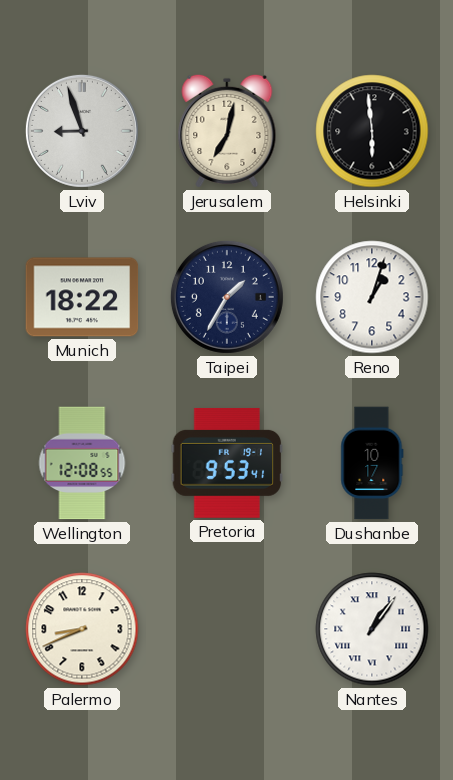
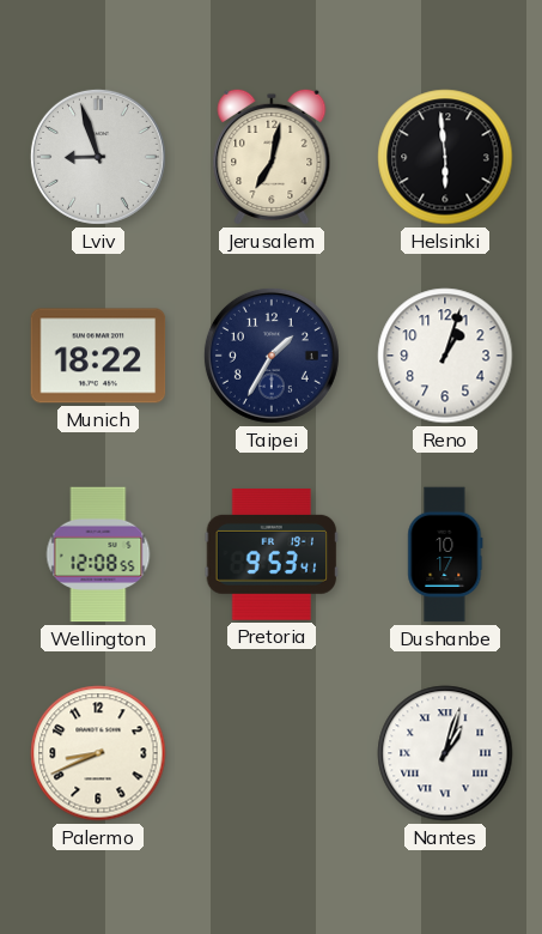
Nantes: 1:06 -> 1:03 (445, 753)
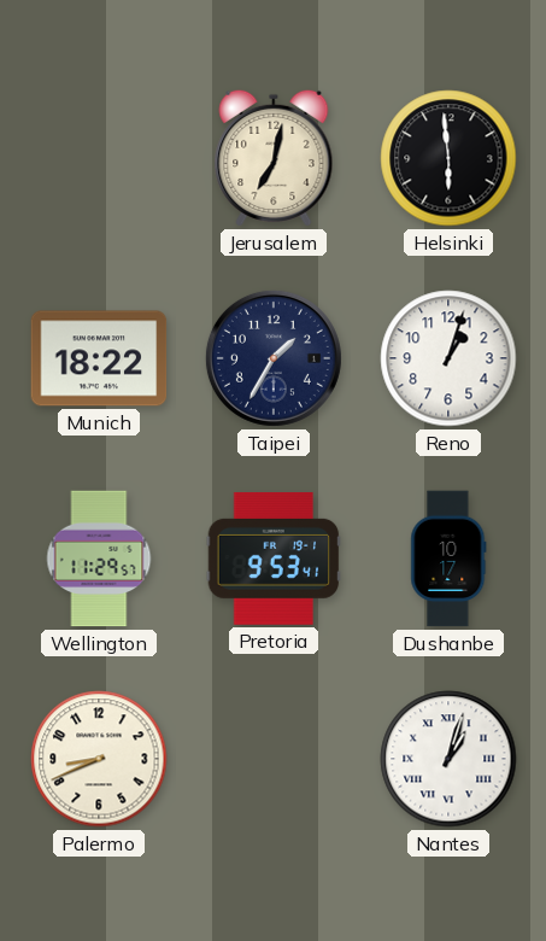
Lviv: 8:57 -> none (98, 157)
Wellington: 12:08 -> 11:29 (99, 559)
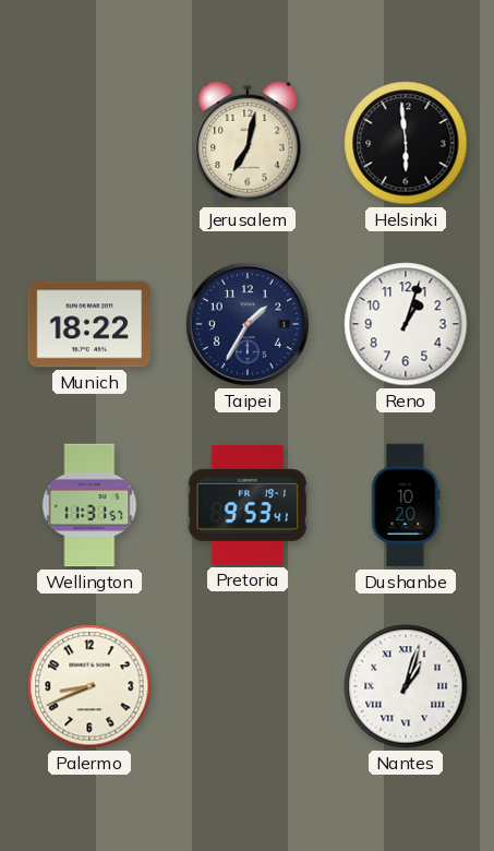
Wellington: 11:29 -> 11:31 (89, 505)
Dushanbe: 10:17 -> 10:20 (406, 505)
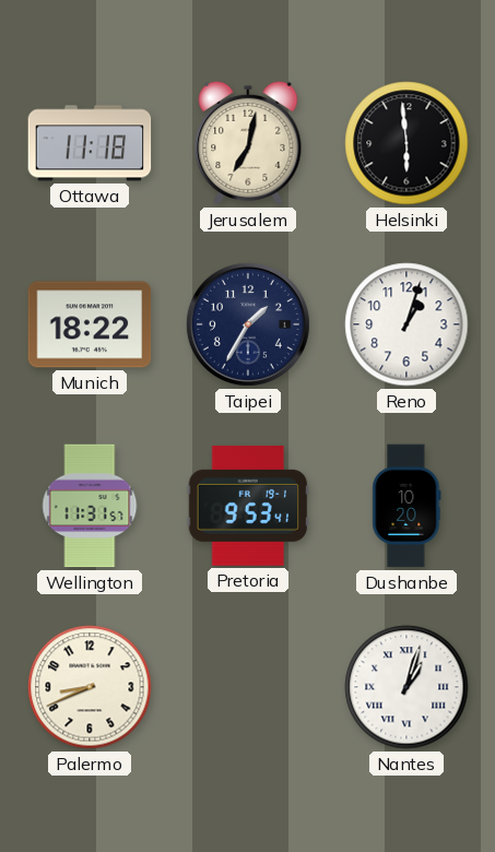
Ottawa: none -> 11:18 (90, 143)
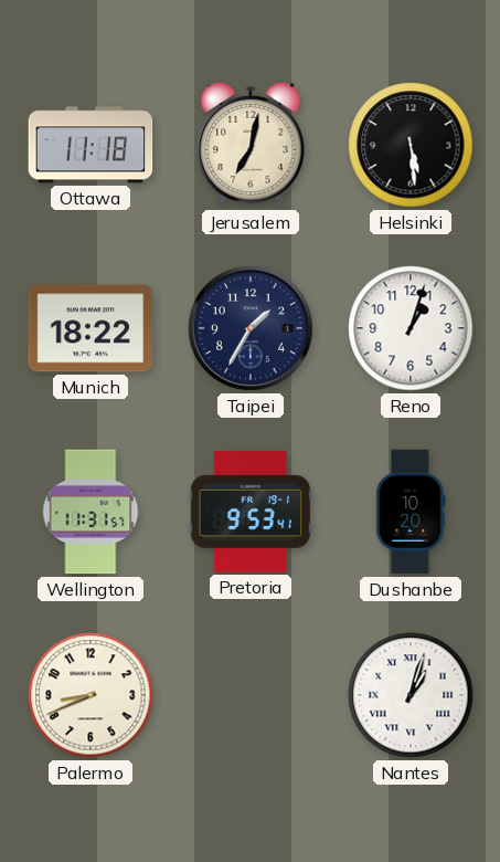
Helsinki: 5:59 -> 5:29 (411, 145)
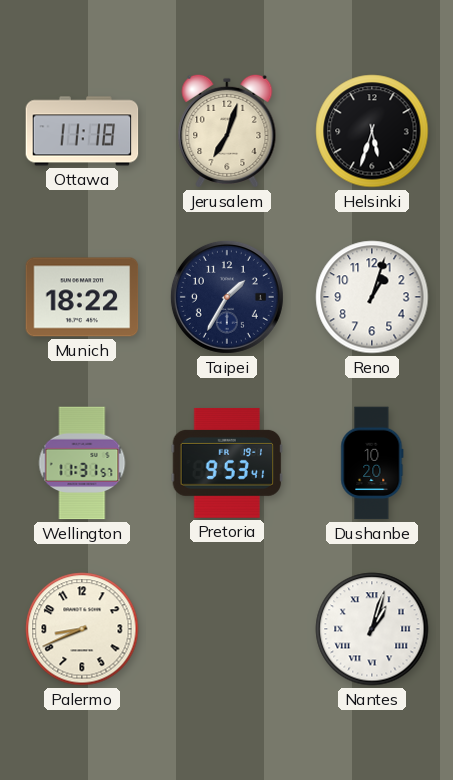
Jerusalem: 7:02 -> 7:03 (227, 131)
Helsinki: 5:29 -> 5:33 (372, 131)
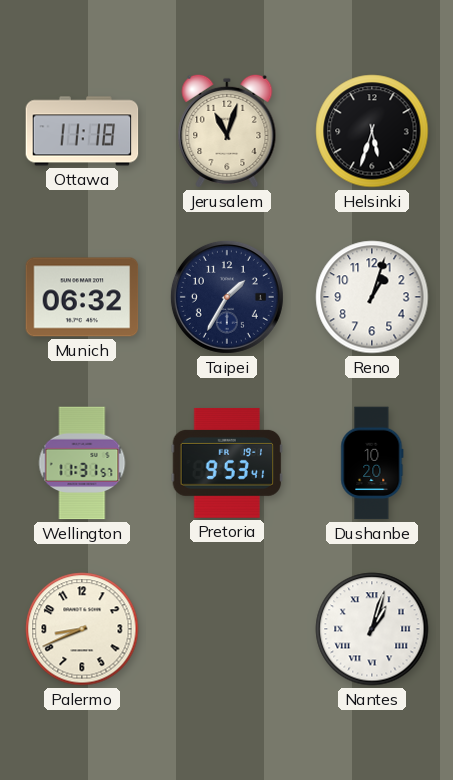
Jerusalem: 7:03 -> 11:03 (227, 131)
Munich: 18:22 -> 06:32 (82, 297)
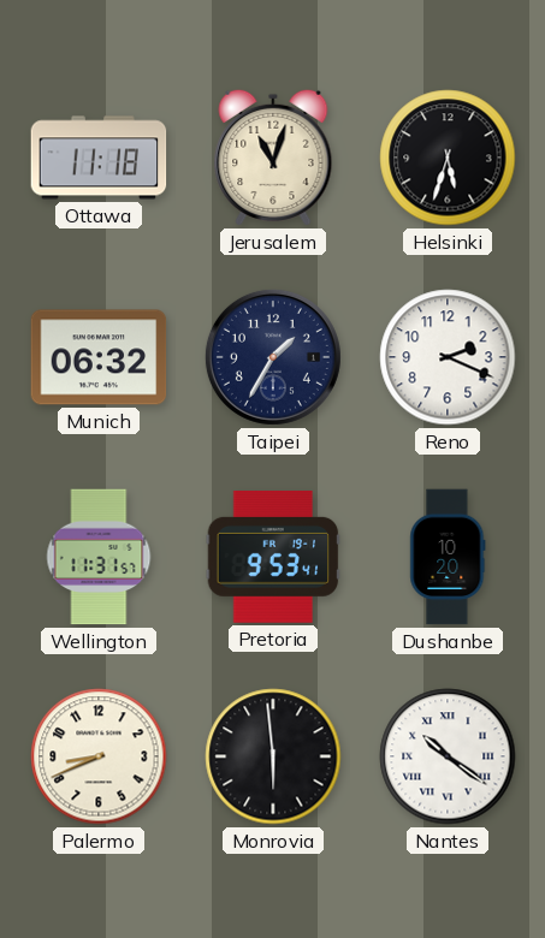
Reno: 1:03 -> 2:19 (448, 357)
Monrovia: none -> 5:59 (273, 756)
Nantes: 1:03 -> 10:21 (448, 756)
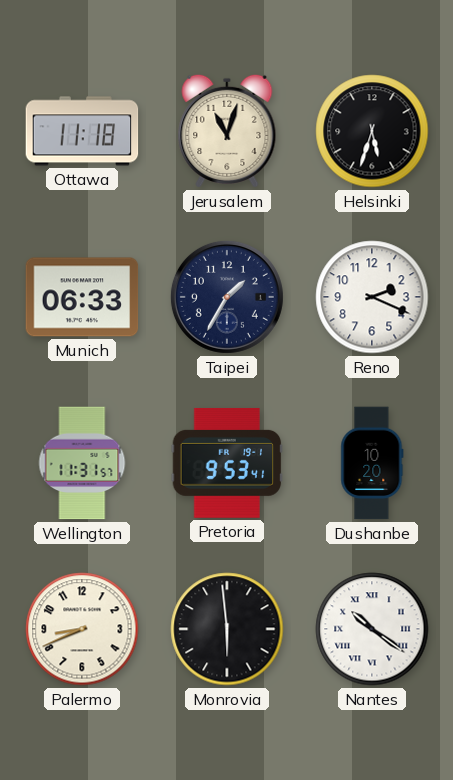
Munich: 06:32 -> 06:33 (82, 297)
